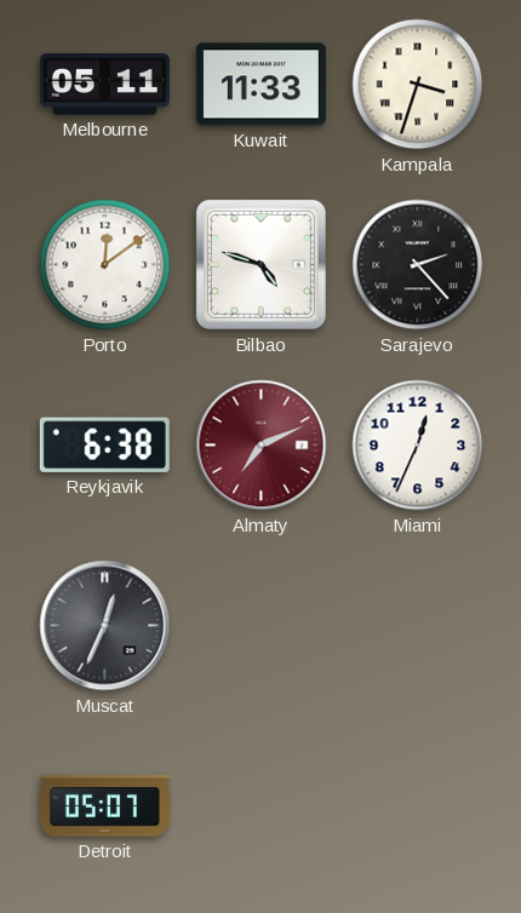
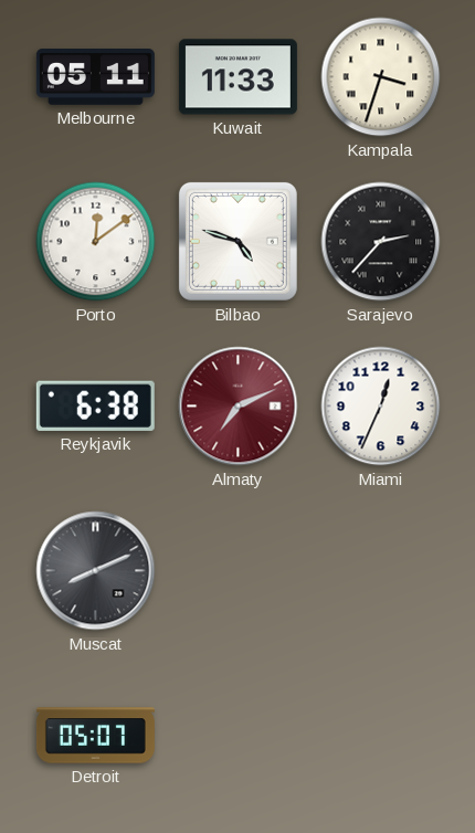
Sarajevo: 2:23 -> 2:37 (381, 242)
Muscat: 12:34 -> 8:11 (96, 571)
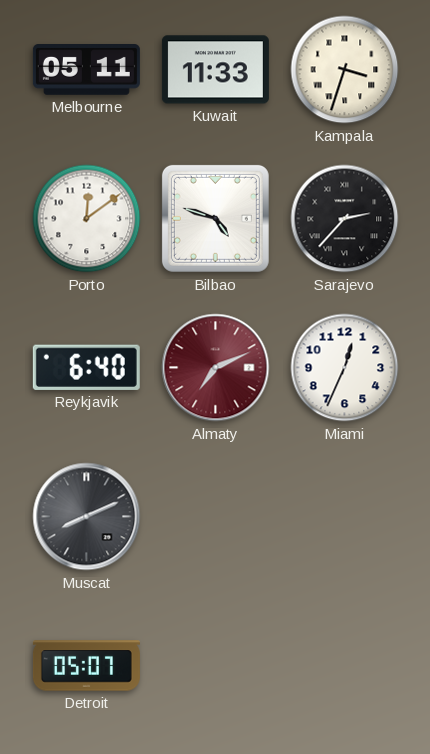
Reykjavik: 6:38 -> 6:40 (86, 367)
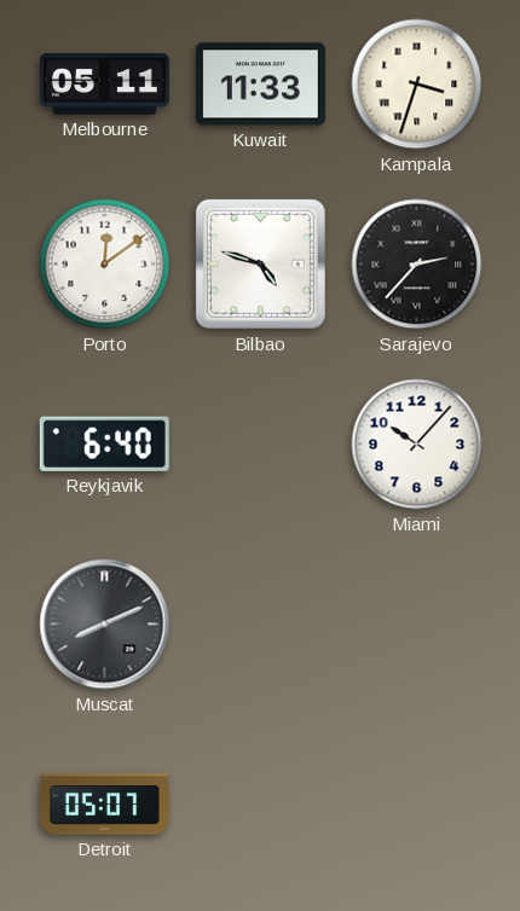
Almaty: 7:11 -> none (216, 368)
Miami: 12:34 -> 10:07 (417, 445)
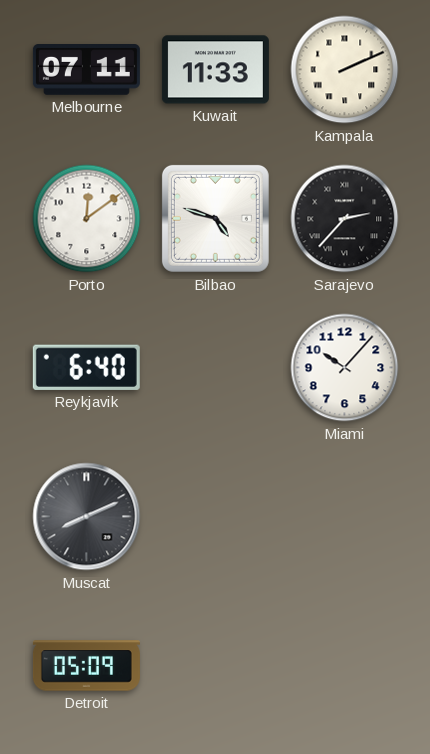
Melbourne: 05:11 -> 07:11 (86, 70)
Kampala: 3:33 -> 2:11 (345, 70)
Detroit: 05:07 -> 05:09 (86, 666)
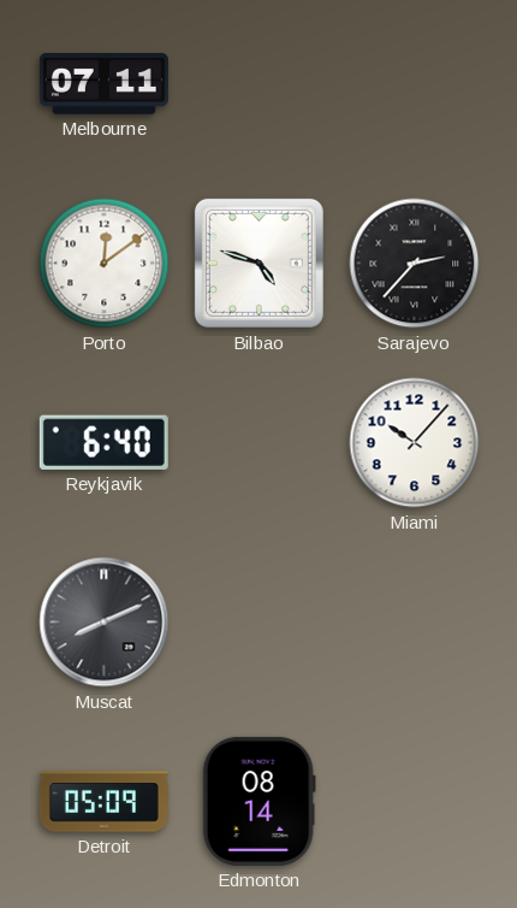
Kuwait: 11:33 -> none (215, 70)
Kampala: 2:11 -> none (345, 70)
Edmonton: none -> 08:14 (258, 801)
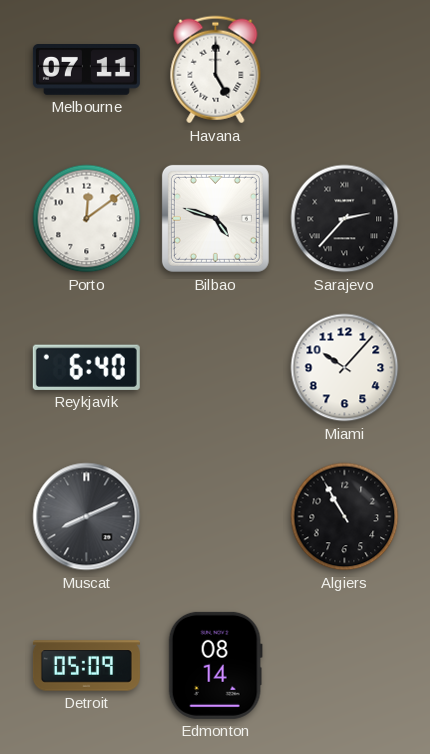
Havana: none -> 5:00 (216, 70)
Algiers: none -> 10:55 (345, 517)
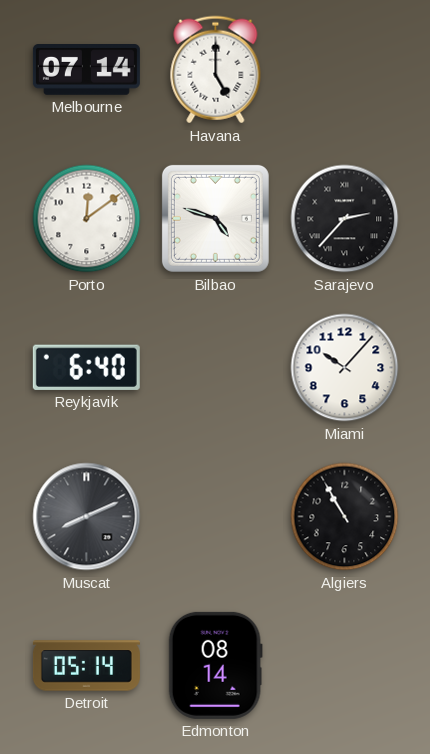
Melbourne: 07:11 -> 07:14 (86, 70)
Detroit: 05:09 -> 05:14 (86, 666)
